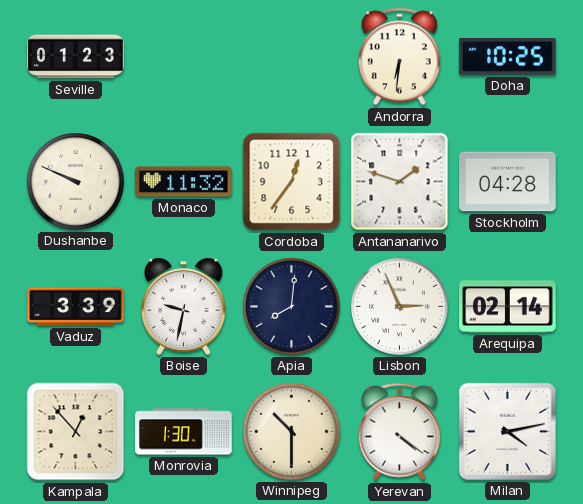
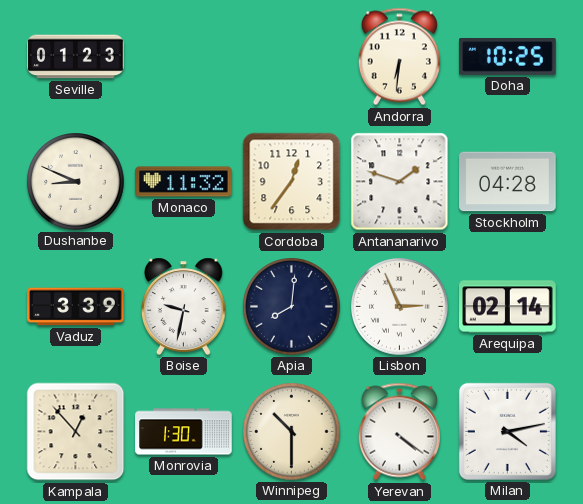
Dushanbe: 9:49 -> 8:49 (76, 182)
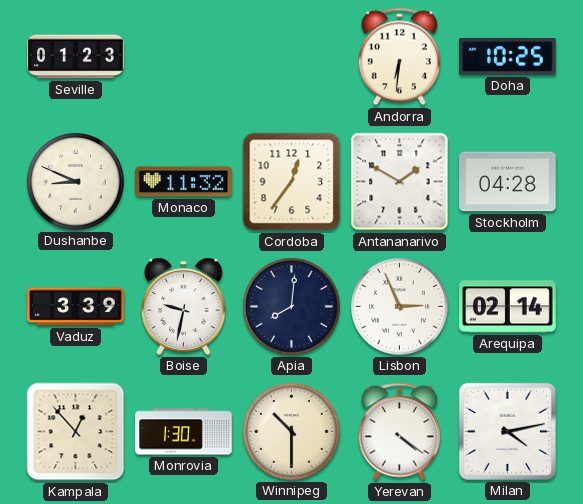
Antananarivo: 1:48 -> 1:50 (400, 182)
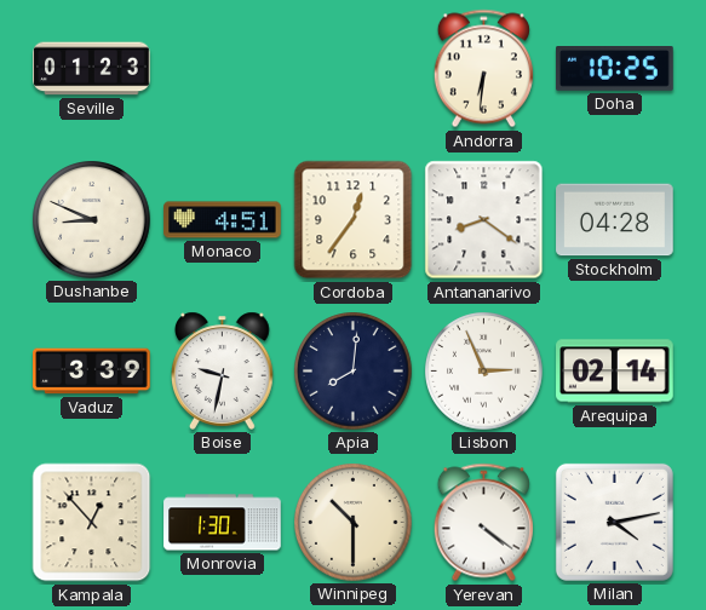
Monaco: 11:32 -> 4:51 (223, 220)
Antananarivo: 1:50 -> 8:21 (484, 220)
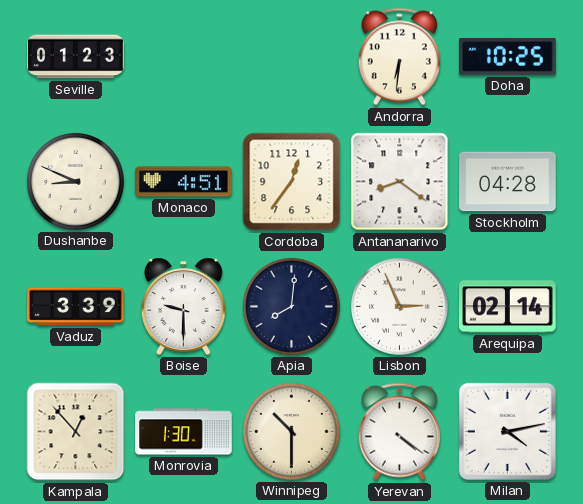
Boise: 9:32 -> 9:30 (184, 306)
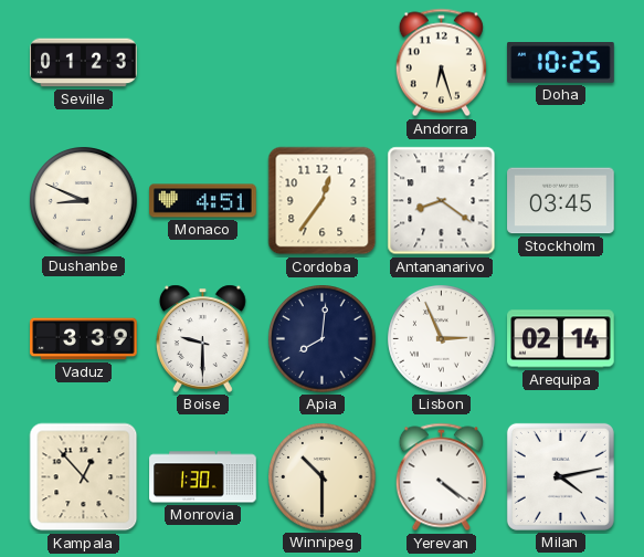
Andorra: 6:31 -> 6:27 (441, 63)
Stockholm: 04:28 -> 03:45 (561, 201)
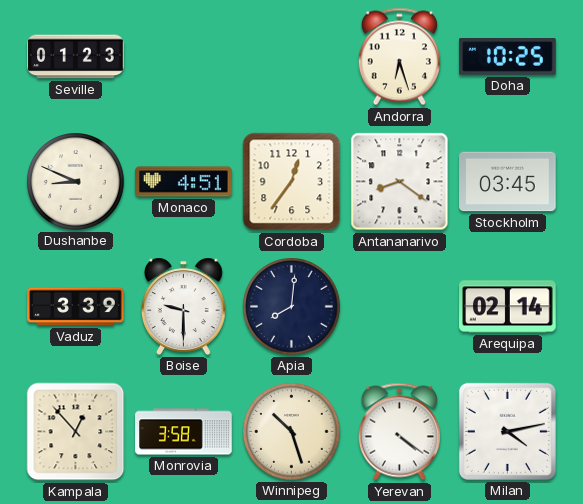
Lisbon: 2:56 -> none (442, 339)
Monrovia: 1:30 -> 3:58 (184, 432)
Winnipeg: 10:30 -> 10:27 (292, 432)
